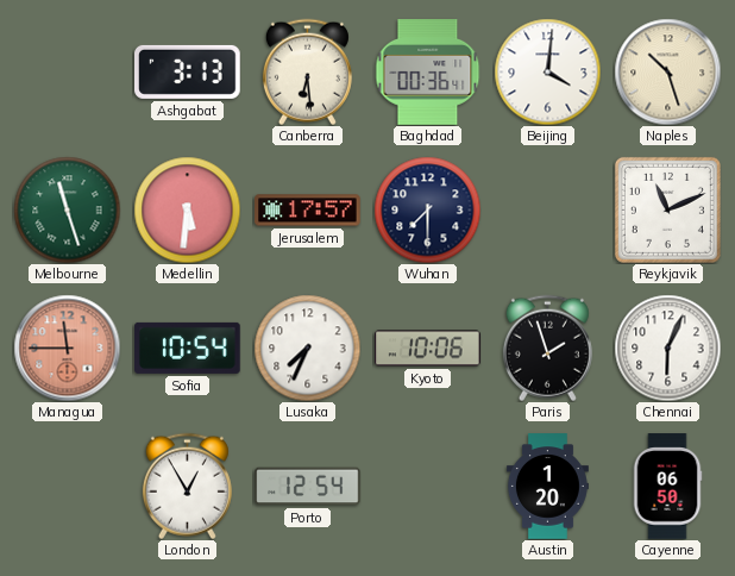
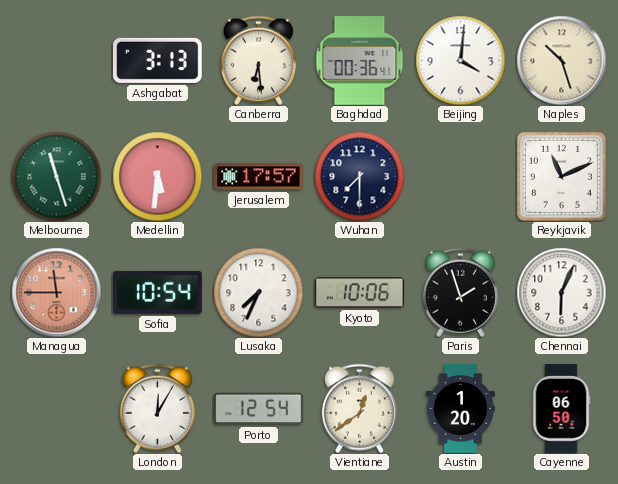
London: 12:55 -> 12:05 (157, 408)
Vientiane: none -> 12:39 (359, 408)
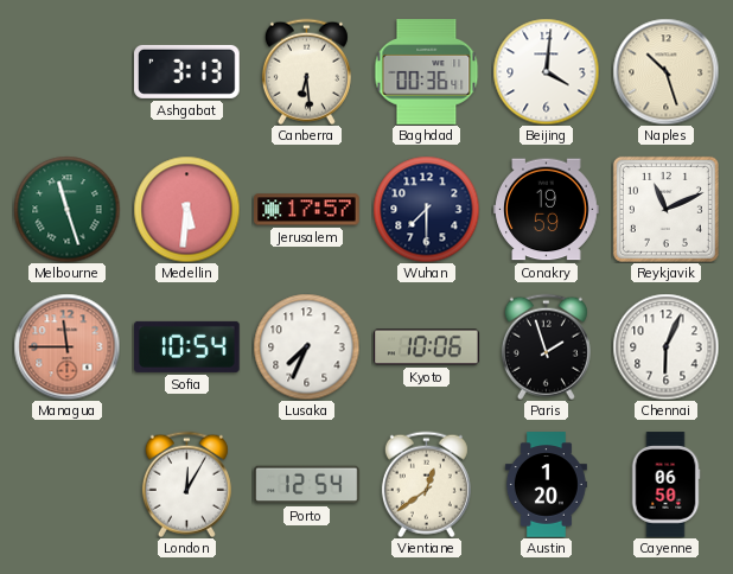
Conakry: none -> 19:59 (547, 210)
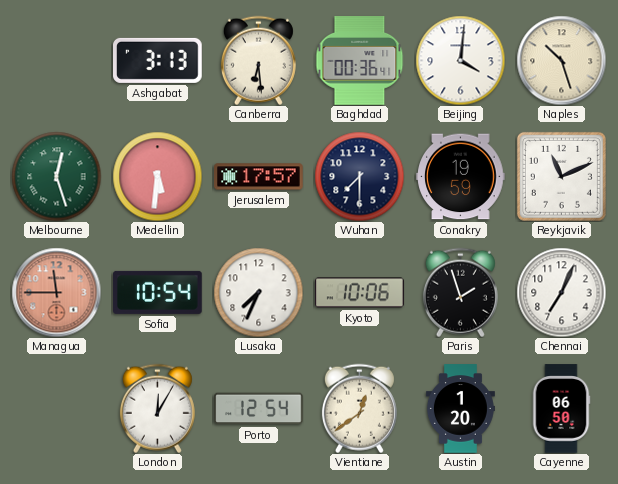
Melbourne: 11:27 -> 12:27 (56, 176)
Chennai: 6:04 -> 7:04 (561, 292)
